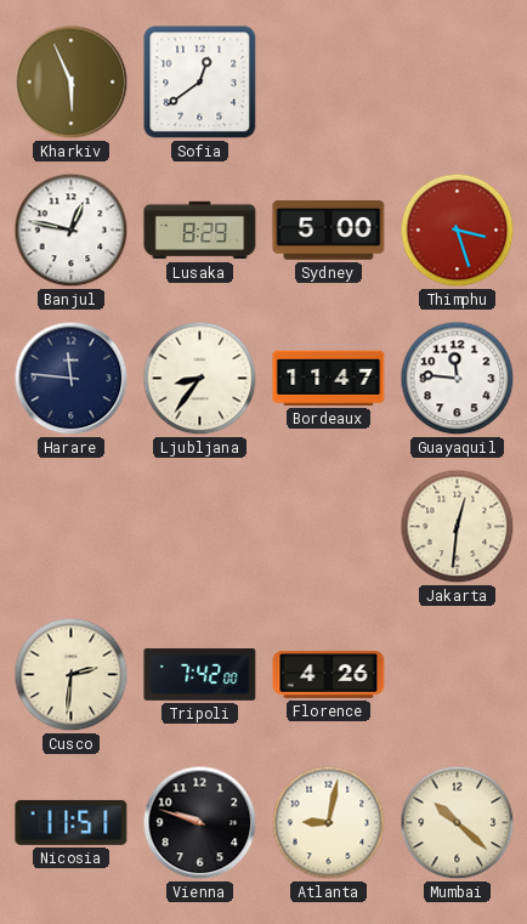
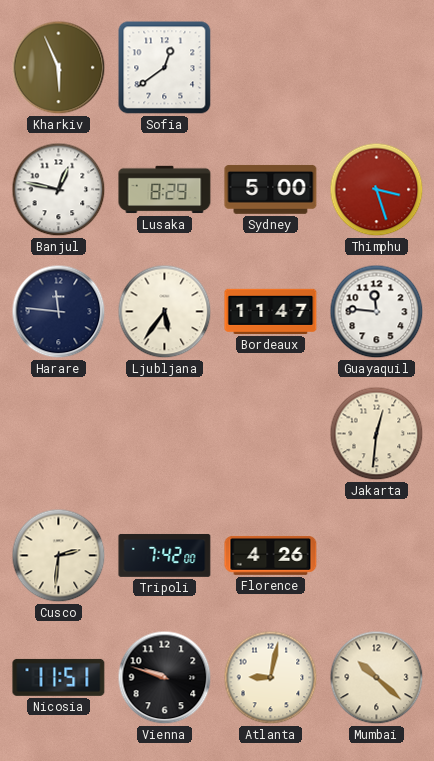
Ljubljana: 8:36 -> 5:36 (165, 312)
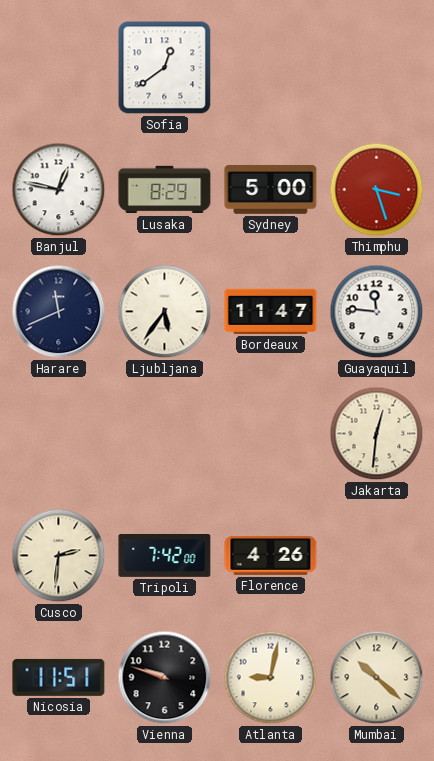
Kharkiv: 5:56 -> none (59, 68)
Harare: 11:46 -> 11:41 (59, 312)
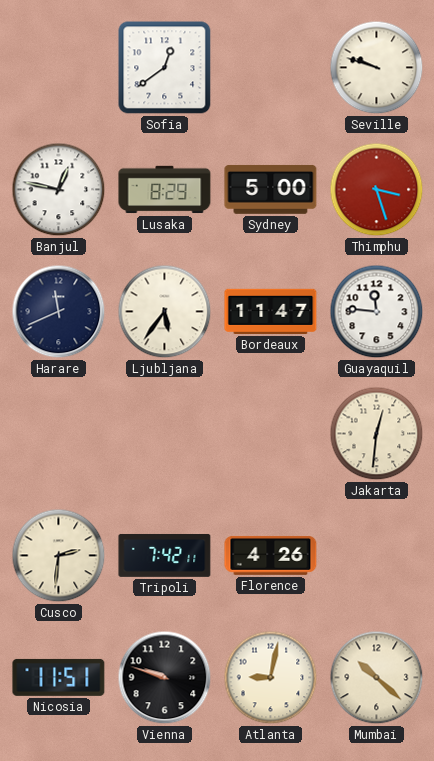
Seville: none -> 9:48 (377, 68)
Tripoli: 7:42:00 -> 7:42:11 (165, 555)
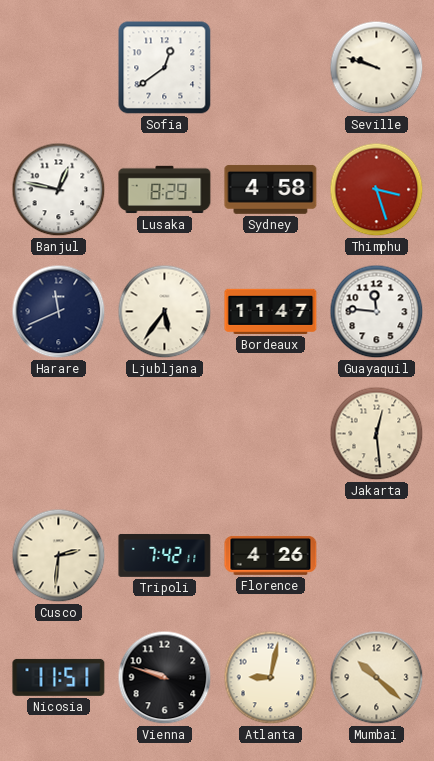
Sydney: 5:00 -> 4:58 (271, 190)
Jakarta: 12:31 -> 12:29 (377, 434)
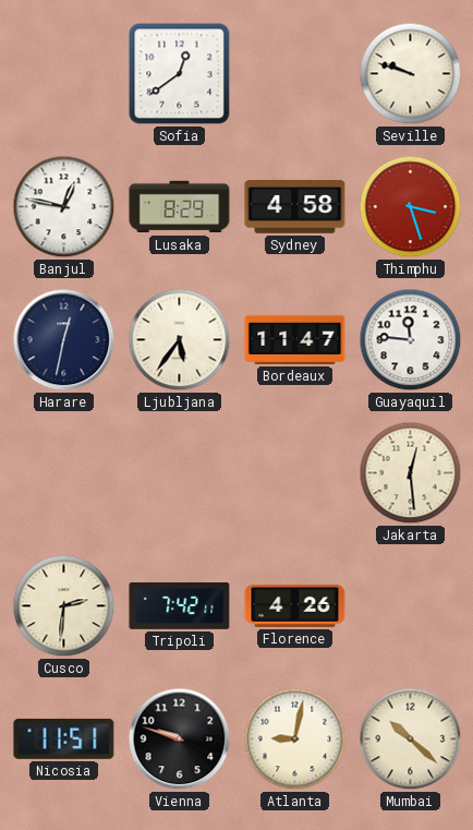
Harare: 11:41 -> 12:32 (64, 340)
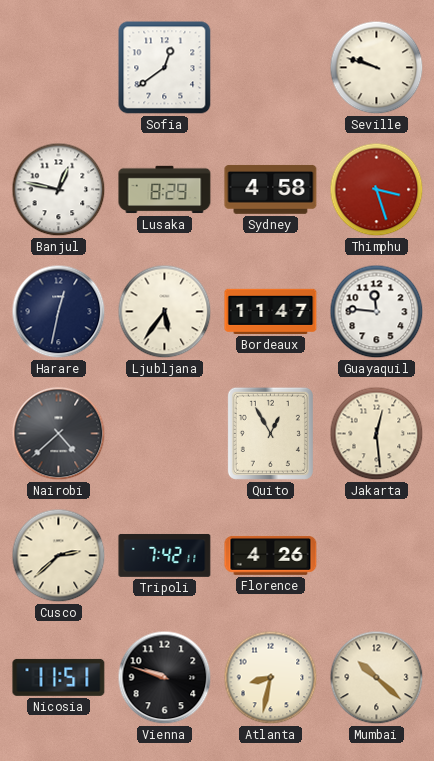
Nairobi: none -> 4:38 (59, 434)
Quito: none -> 12:55 (270, 433)
Cusco: 2:31 -> 2:38 (59, 556)
Atlanta: 9:02 -> 8:32 (271, 678)
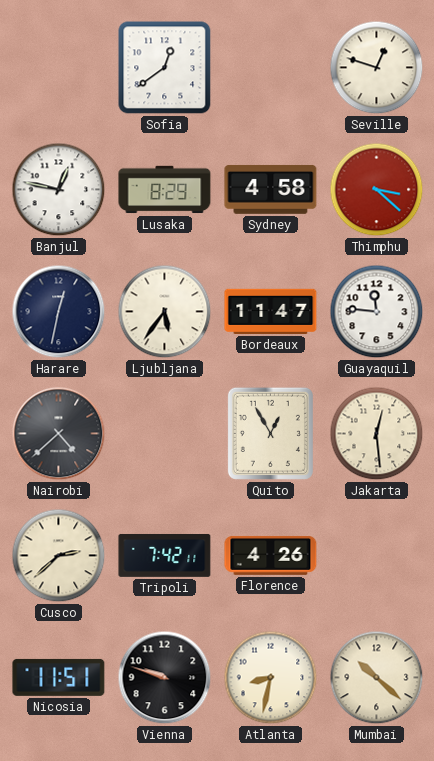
Seville: 9:48 -> 12:48 (377, 68)
Thimphu: 3:27 -> 3:22 (377, 190)
